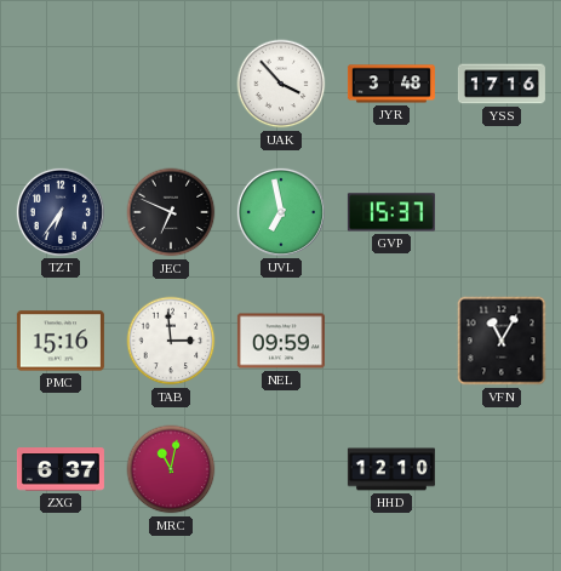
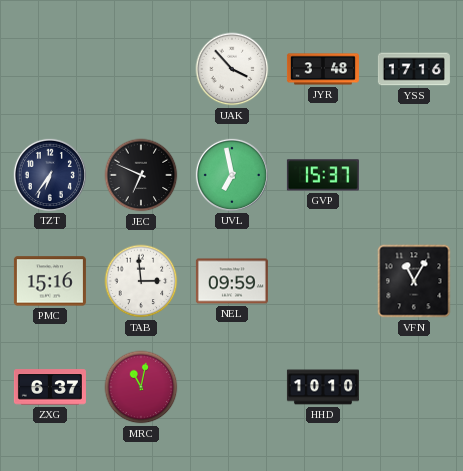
HHD: 12:10 -> 10:10 (323, 387)
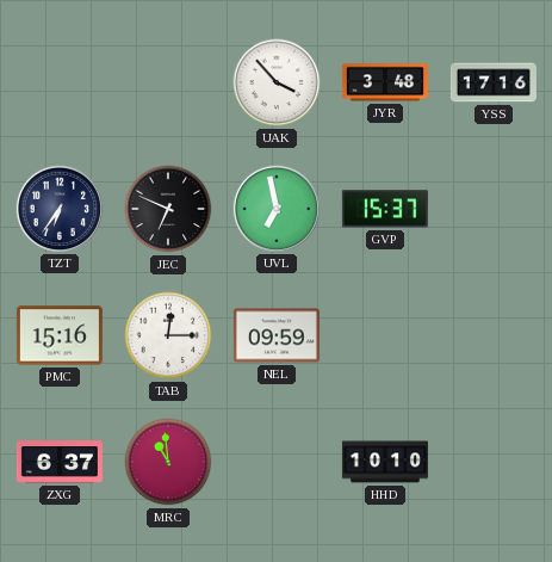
TAB: 2:59 -> 12:15 (168, 335)
VFN: 11:05 -> none (414, 281)
MRC: 11:02 -> 10:59 (168, 462)
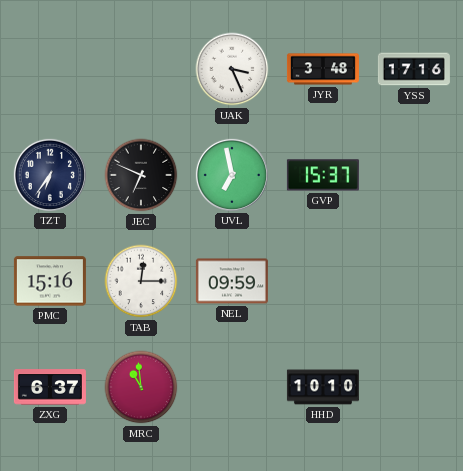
UAK: 3:53 -> 3:26 (232, 69)
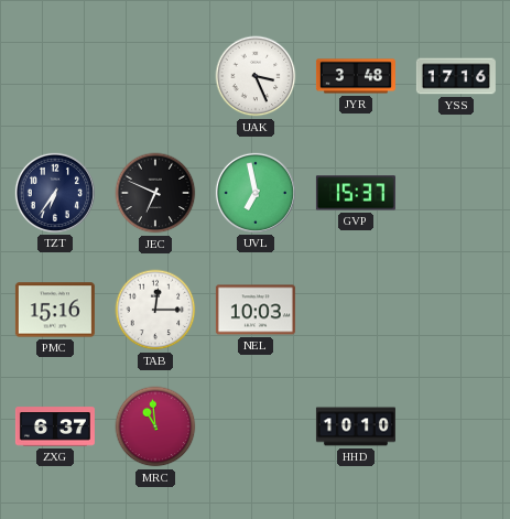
NEL: 09:59 -> 10:03 (256, 310)
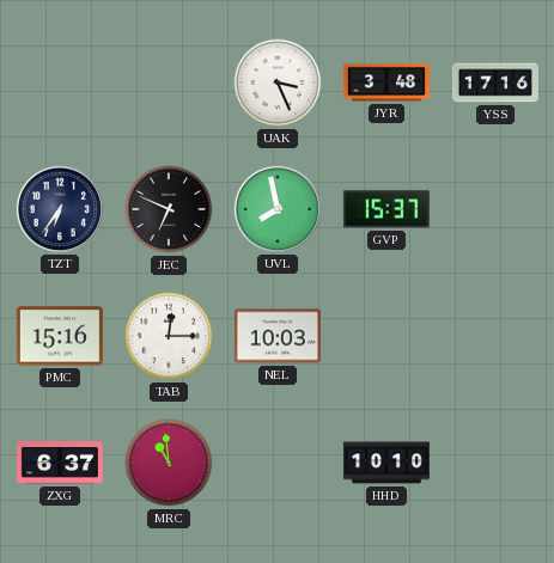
UVL: 6:58 -> 7:58 (278, 209)
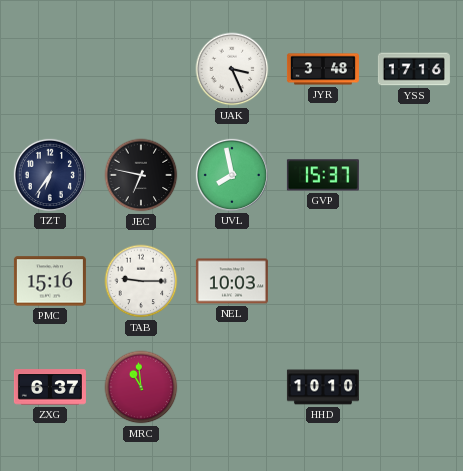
JEC: 6:49 -> 6:47 (141, 175)
TAB: 12:15 -> 9:15 (141, 281)
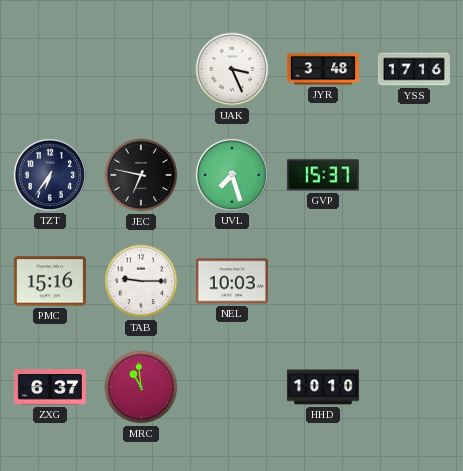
UVL: 7:58 -> 7:27 (232, 175)
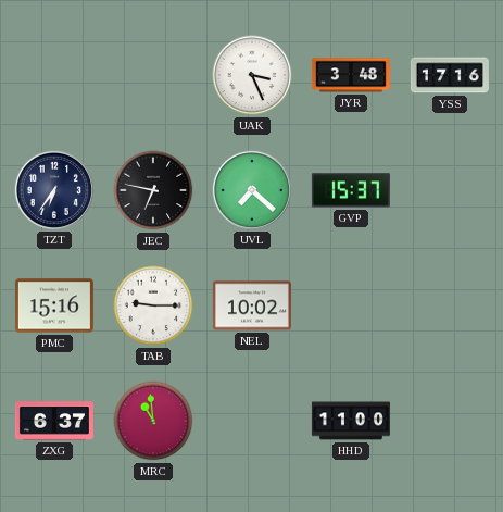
UVL: 7:27 -> 7:22 (252, 190)
NEL: 10:03 -> 10:02 (252, 305)
HHD: 10:10 -> 11:00 (351, 421)
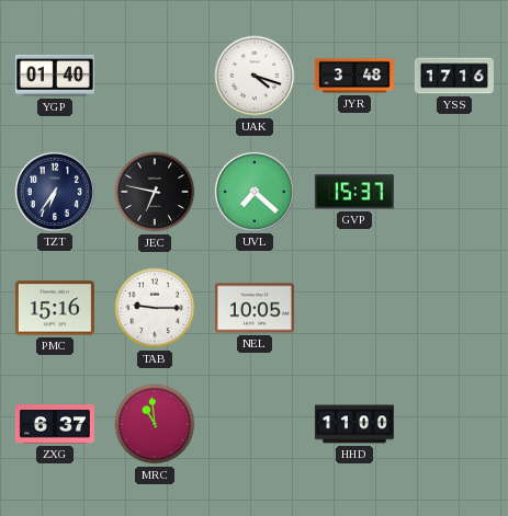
YGP: none -> 01:40 (55, 76)
UAK: 3:26 -> 4:18 (255, 76)
NEL: 10:02 -> 10:05 (255, 308)
